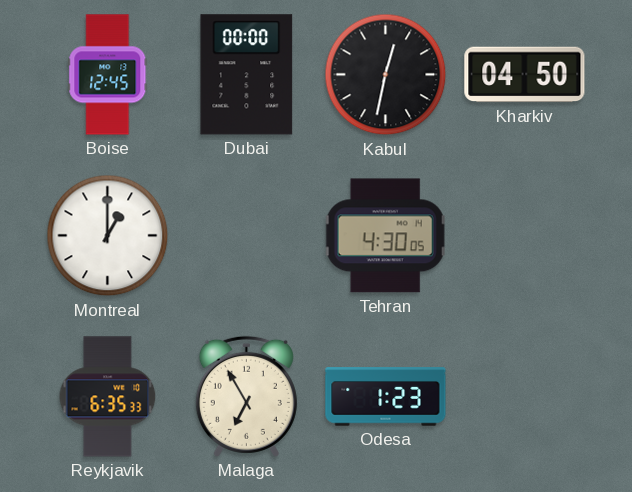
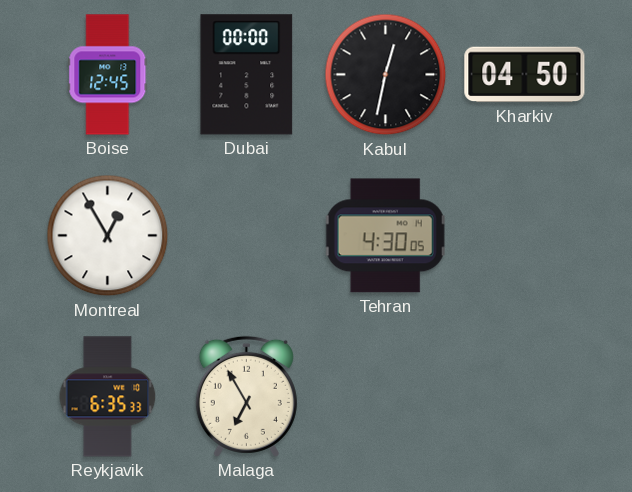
Montreal: 1:00 -> 12:55 (108, 236)
Odesa: 1:23 -> none (386, 397)
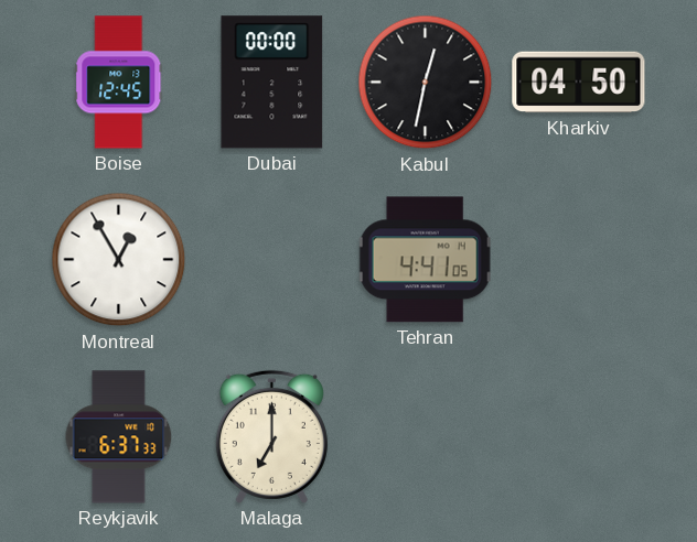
Tehran: 4:30 -> 4:41 (425, 260)
Reykjavik: 6:35 -> 6:37 (119, 437)
Malaga: 6:55 -> 7:00 (271, 436)
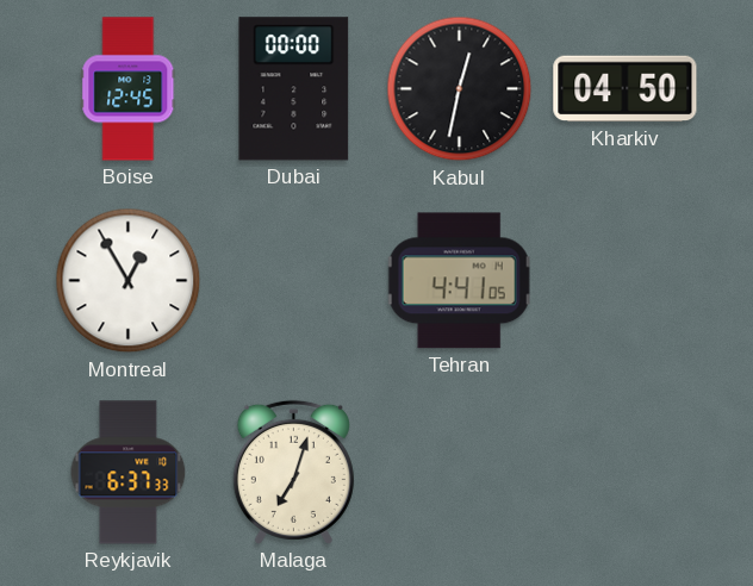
Malaga: 7:00 -> 7:03 (293, 472)
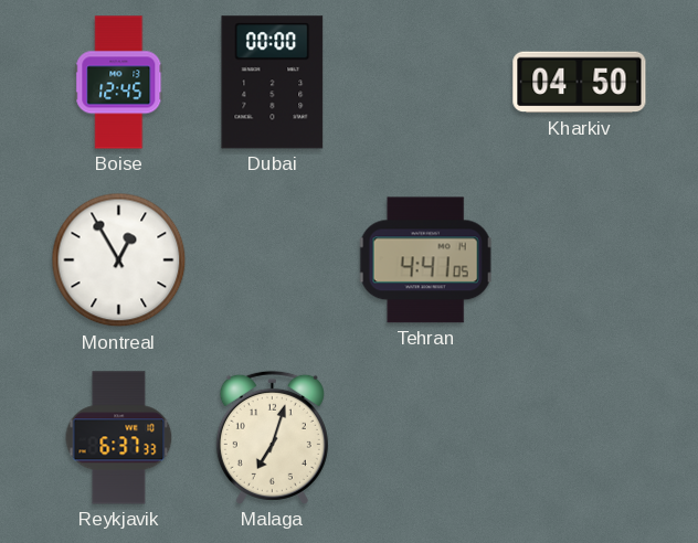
Kabul: 12:32 -> none (460, 89)
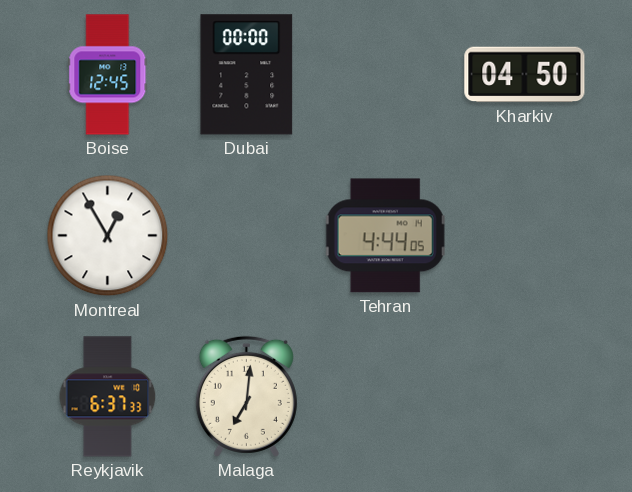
Tehran: 4:41 -> 4:44 (385, 236)
Malaga: 7:03 -> 7:01 (246, 396)
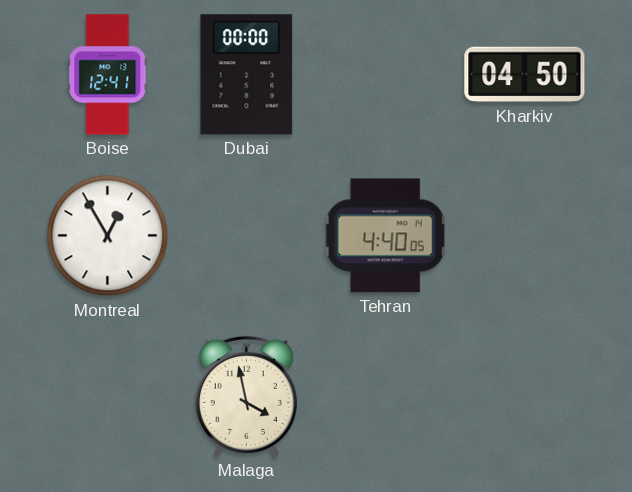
Boise: 12:45 -> 12:41 (108, 75)
Tehran: 4:44 -> 4:40 (385, 236)
Reykjavik: 6:37 -> none (108, 397)
Malaga: 7:01 -> 3:58 (246, 396)
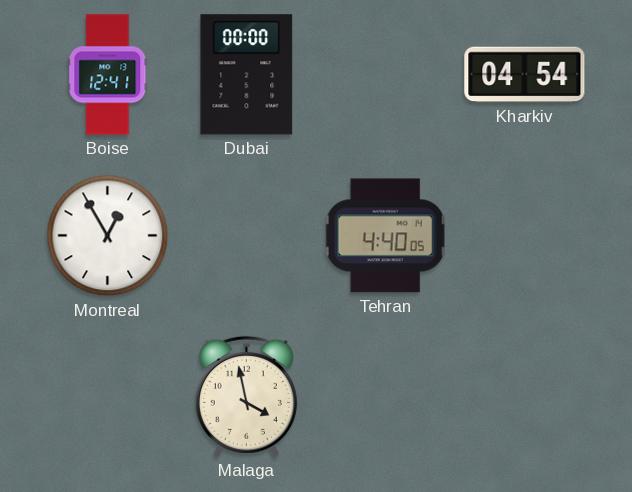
Kharkiv: 04:50 -> 04:54 (525, 75)
